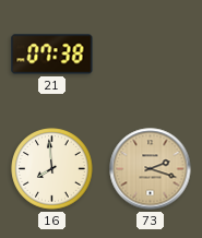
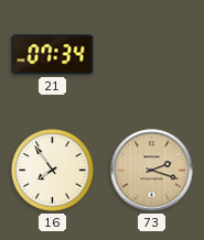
21: 07:38 -> 07:34 (53, 55)
16: 7:59 -> 7:54 (53, 171)
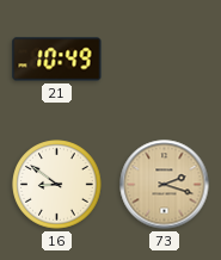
21: 07:34 -> 10:49 (57, 60)
16: 7:54 -> 8:51 (57, 185)
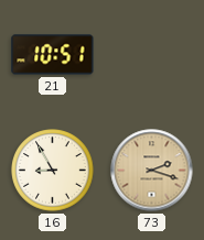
21: 10:49 -> 10:51 (53, 55)
16: 8:51 -> 8:55 (53, 171)
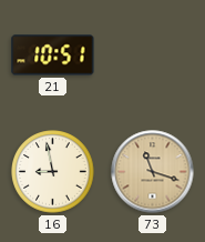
16: 8:55 -> 8:58 (53, 172)
73: 2:18 -> 11:18 (153, 172)
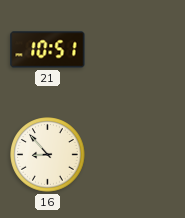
16: 8:58 -> 8:53 (48, 155)
73: 11:18 -> none (153, 172)
